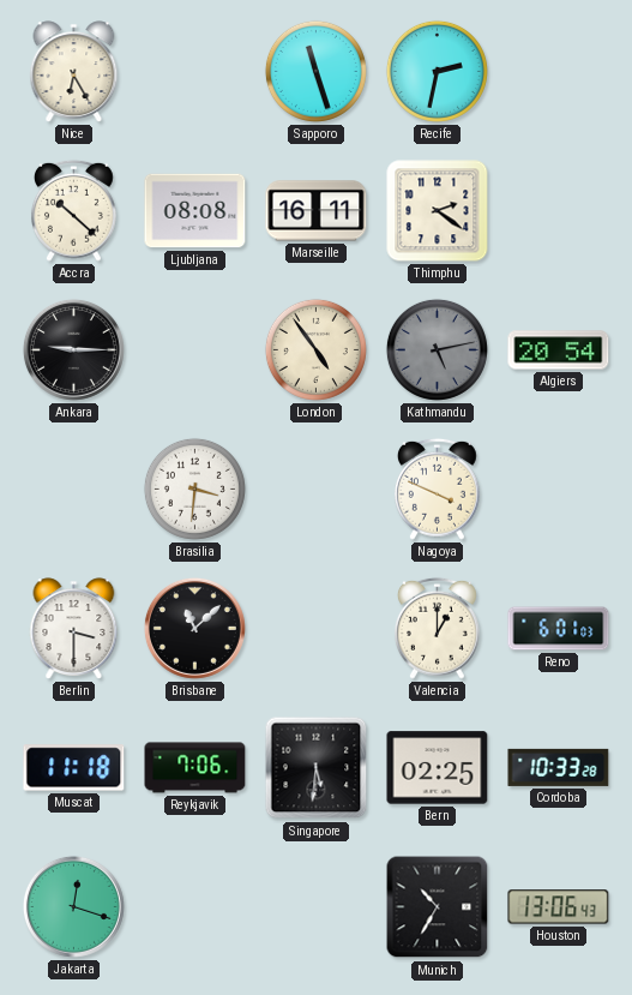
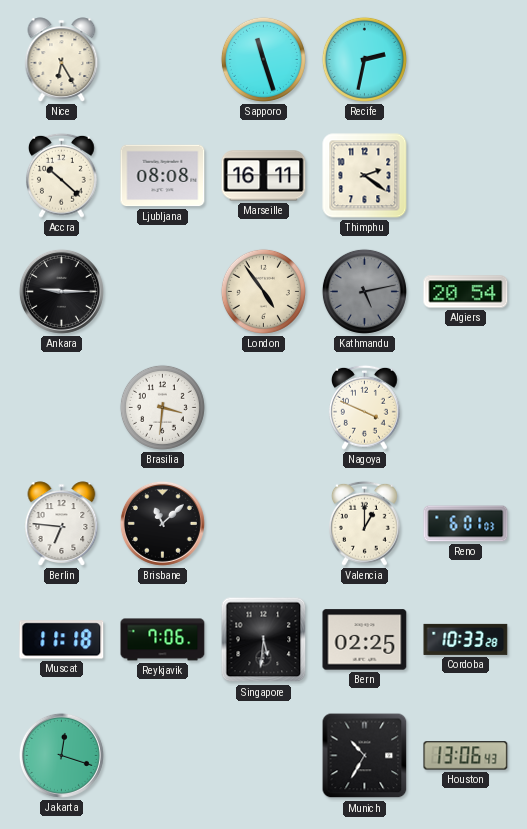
Berlin: 3:30 -> 6:46 (62, 524)
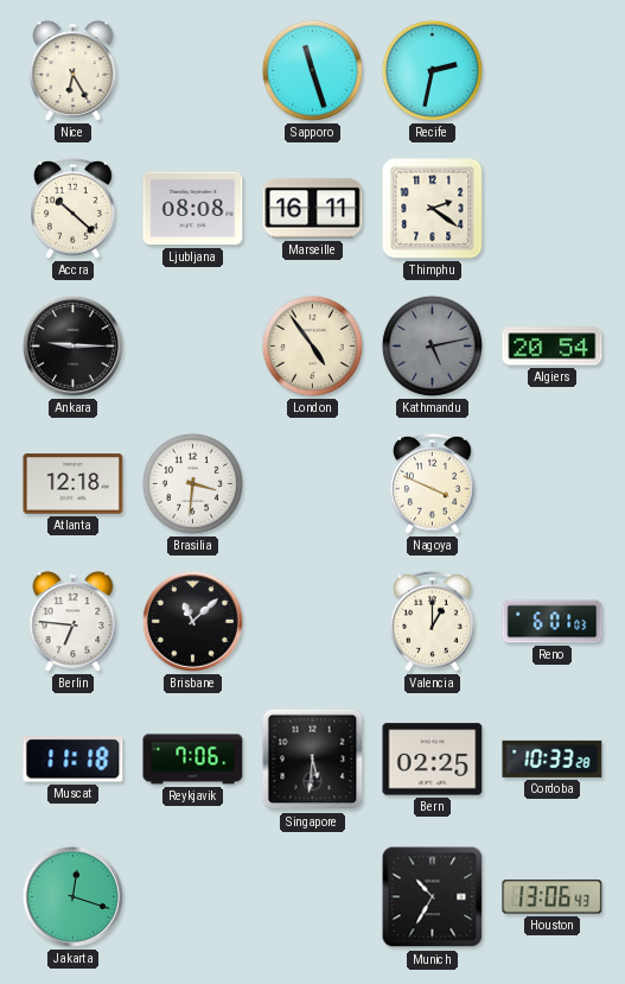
Atlanta: none -> 12:18 (74, 484)
